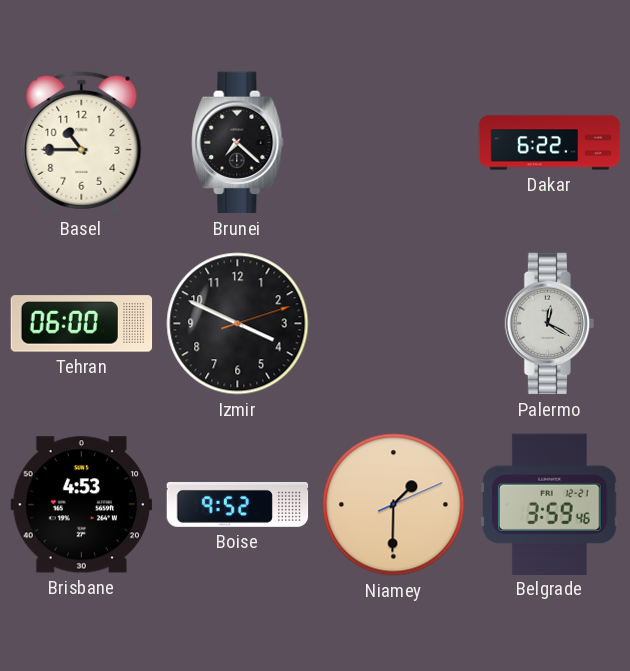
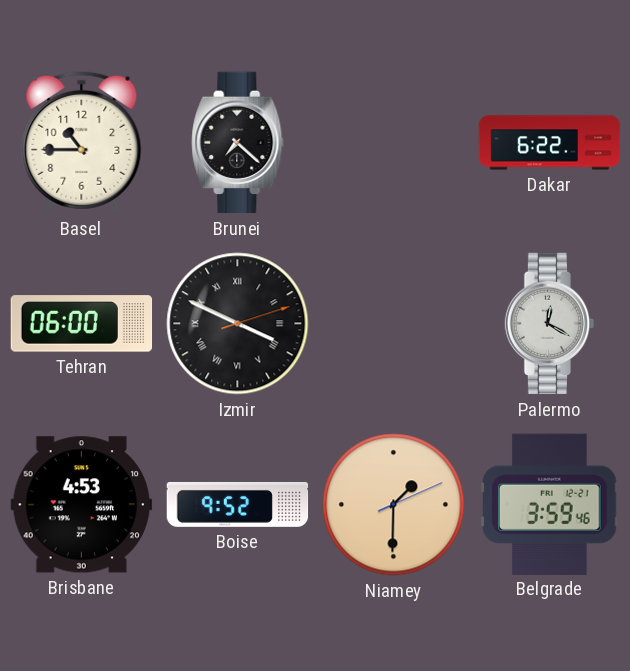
Izmir numerals: Arabic -> Roman (238, 324)
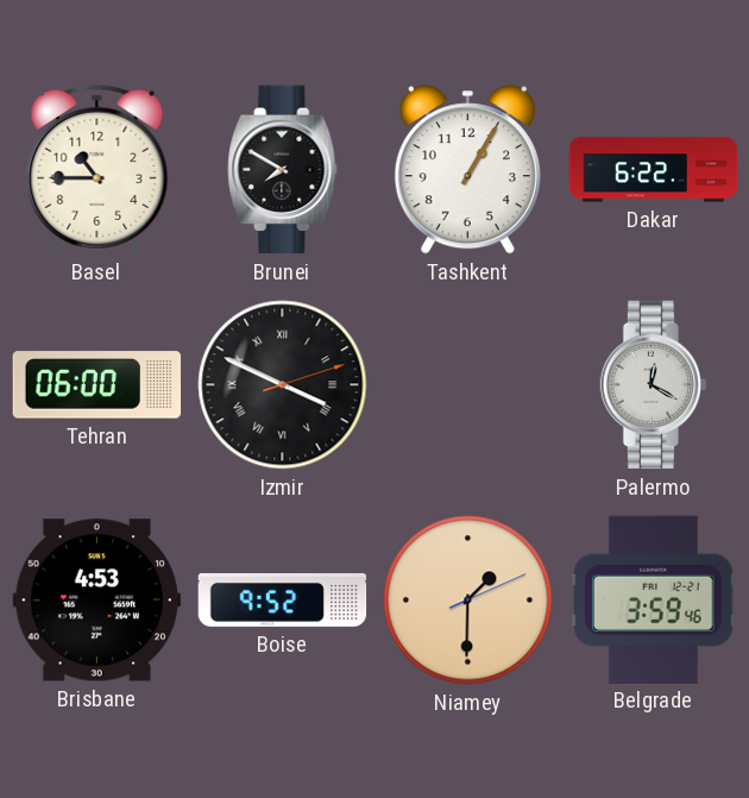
Brunei: 7:22 -> 7:50 (283, 170)
Tashkent: none -> 1:05 (467, 170)
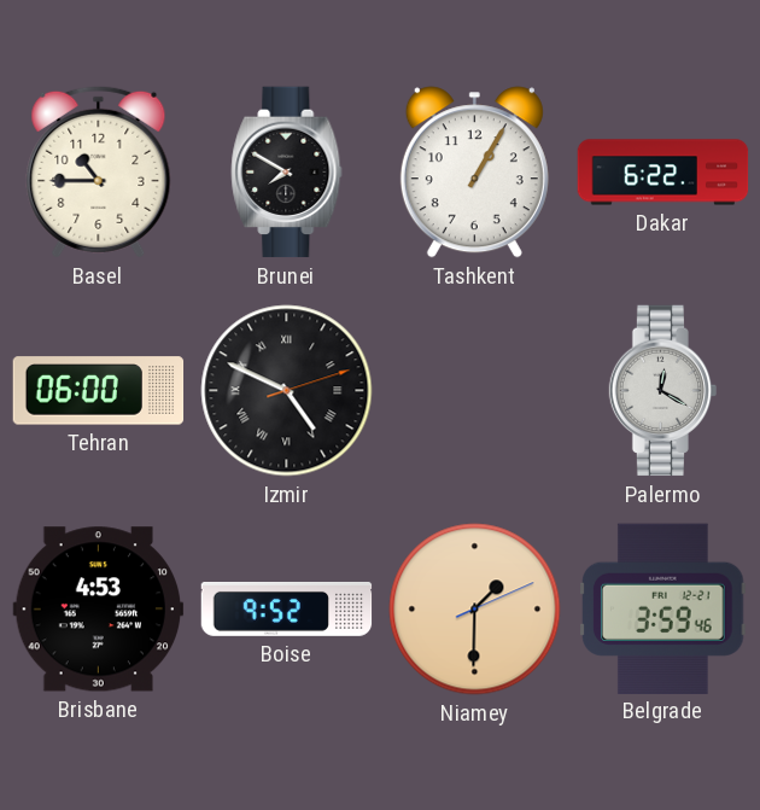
Izmir: 3:49 -> 4:49 (287, 391)
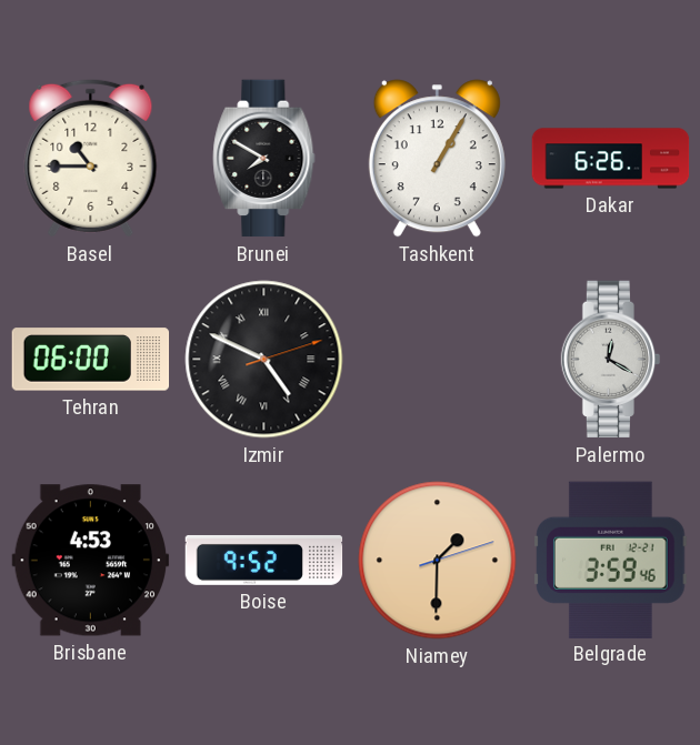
Dakar: 6:22 -> 6:26 (611, 159)
Niamey: 1:30:11 -> 1:30:12 (438, 561)
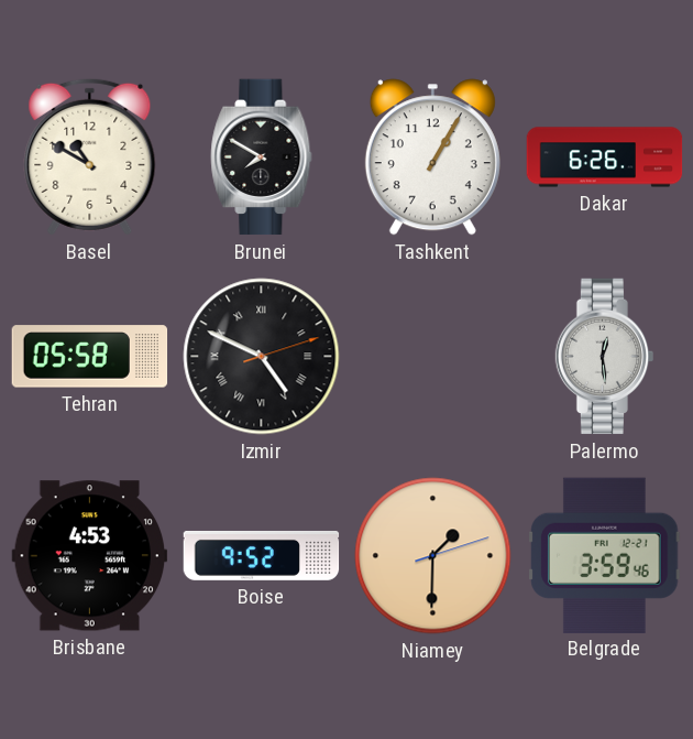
Basel: 10:45 -> 10:50 (90, 156)
Tehran: 06:00 -> 05:58 (90, 357)
Palermo: 12:20 -> 12:29 (605, 357)
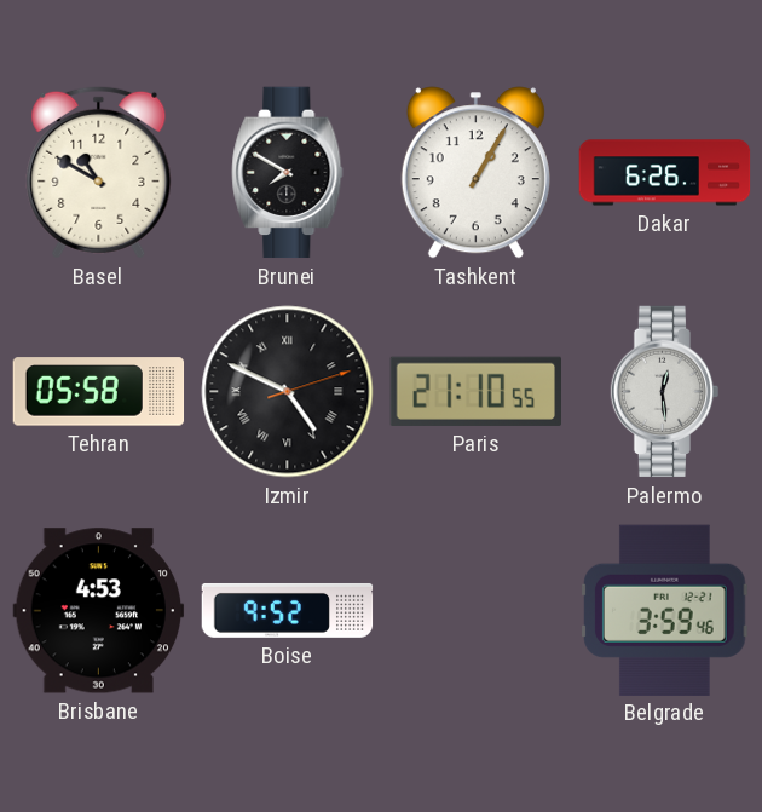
Paris: none -> 21:10 (475, 391)
Niamey: 1:30 -> none (433, 556)
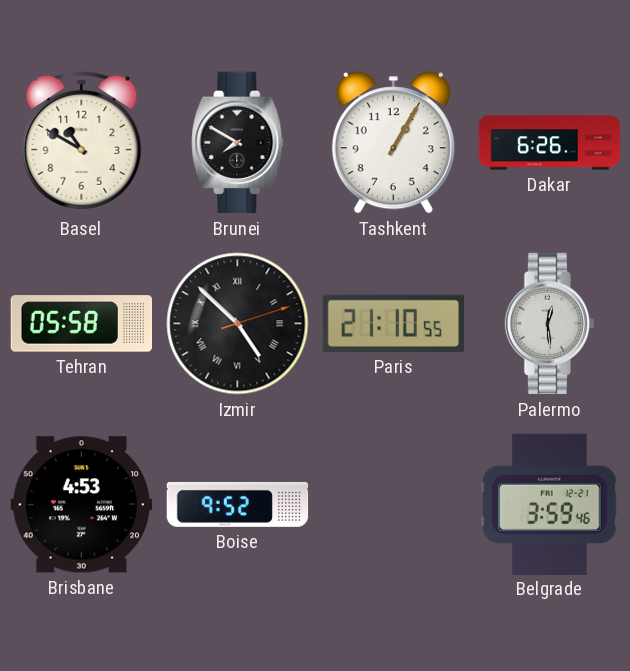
Izmir: 4:49 -> 4:52 (238, 324)
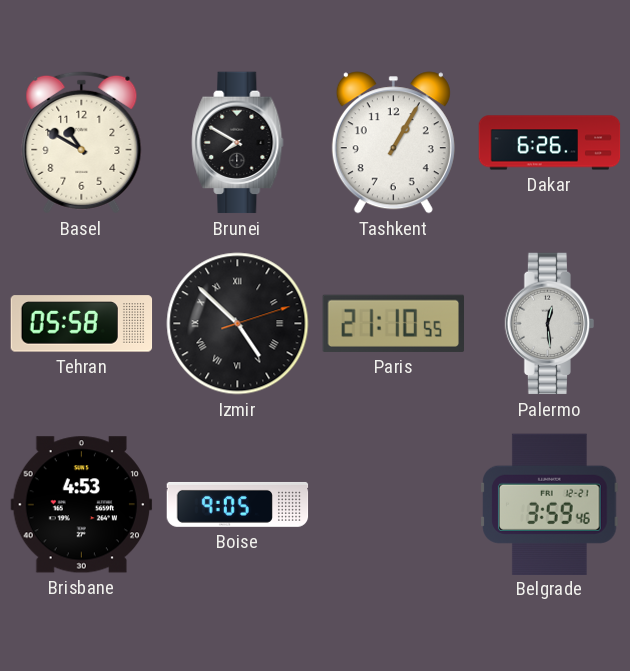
Boise: 9:52 -> 9:05 (238, 504)
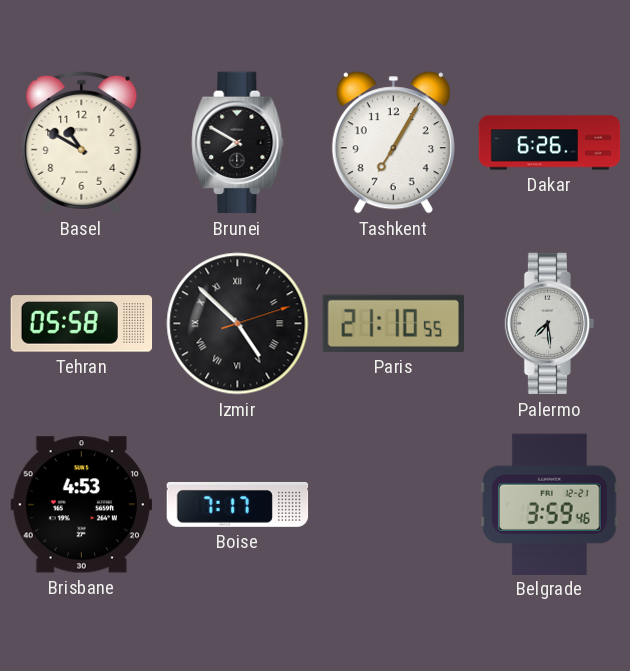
Tashkent: 1:05 -> 7:05 (393, 143)
Palermo: 12:29 -> 7:29 (550, 324)
Boise: 9:05 -> 7:17 (238, 504)
